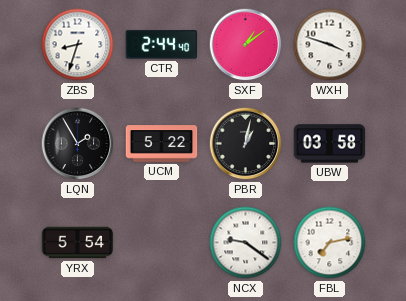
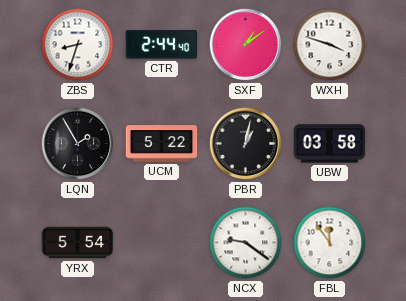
FBL: 7:13 -> 11:54 (330, 243)
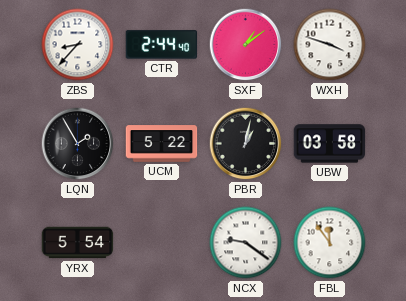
ZBS: 8:33 -> 8:37 (78, 45)
